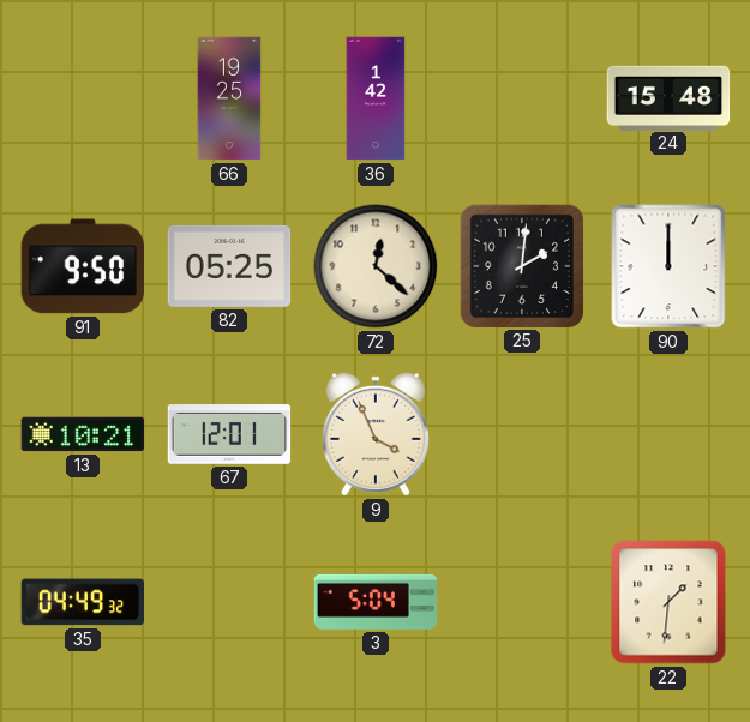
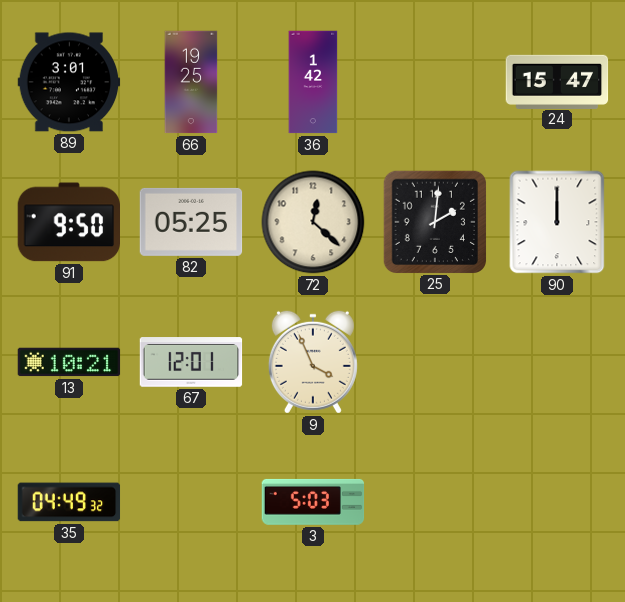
89: none -> 3:01 (69, 82)
24: 15:48 -> 15:47 (557, 81)
3: 5:04 -> 5:03 (313, 502)
22: 1:31 -> none (668, 602)
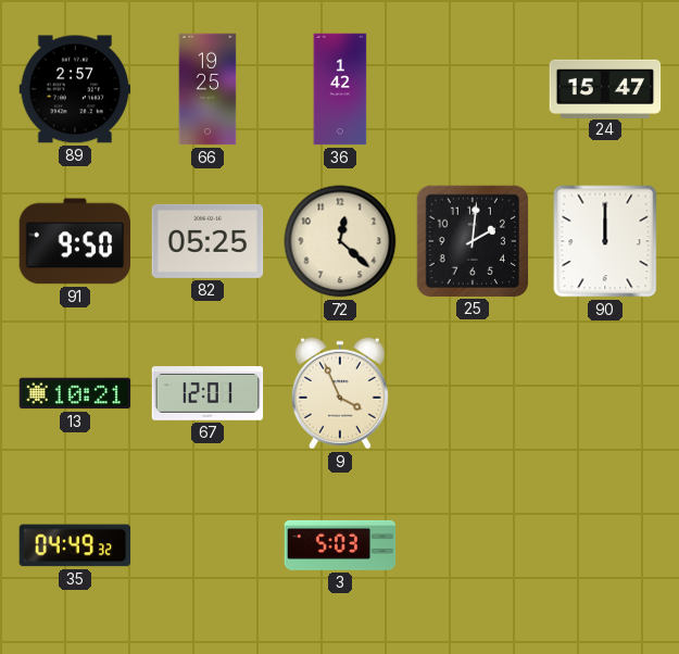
89: 3:01 -> 2:57 (75, 89)
